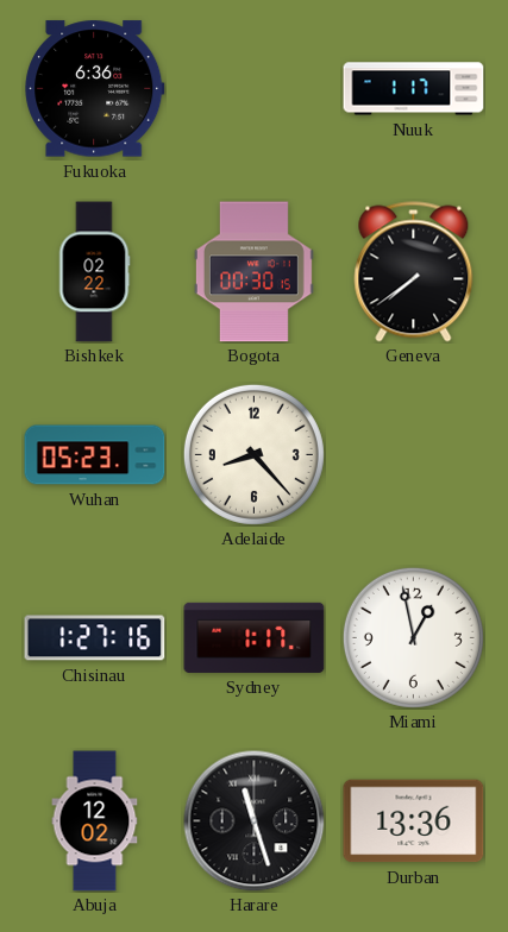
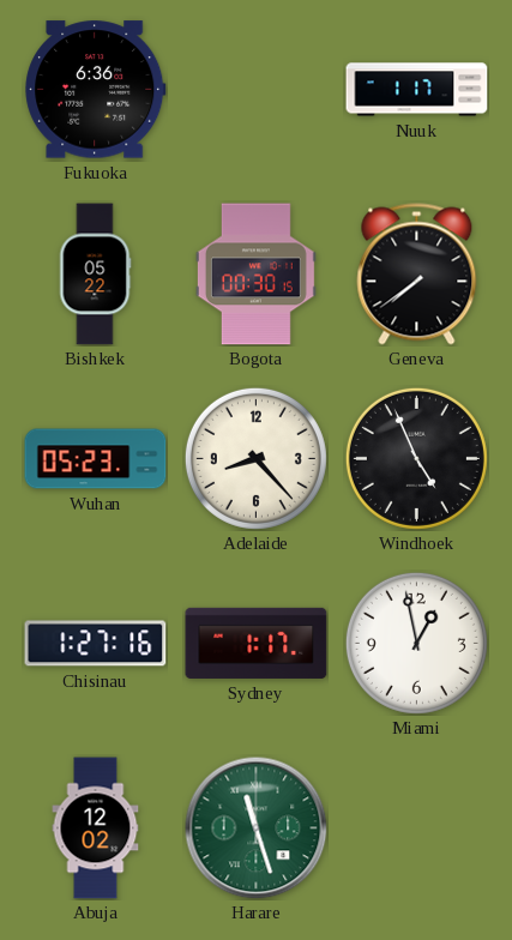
Bishkek: 02:22 -> 05:22 (95, 275)
Windhoek: none -> 4:56 (416, 458)
Harare dial: black -> green (257, 828)
Durban: 13:36 -> none (414, 821)
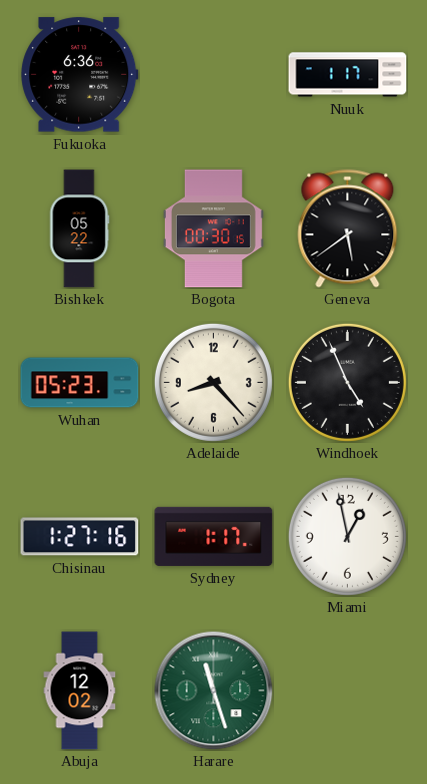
Geneva: 7:39 -> 5:39 (348, 229)
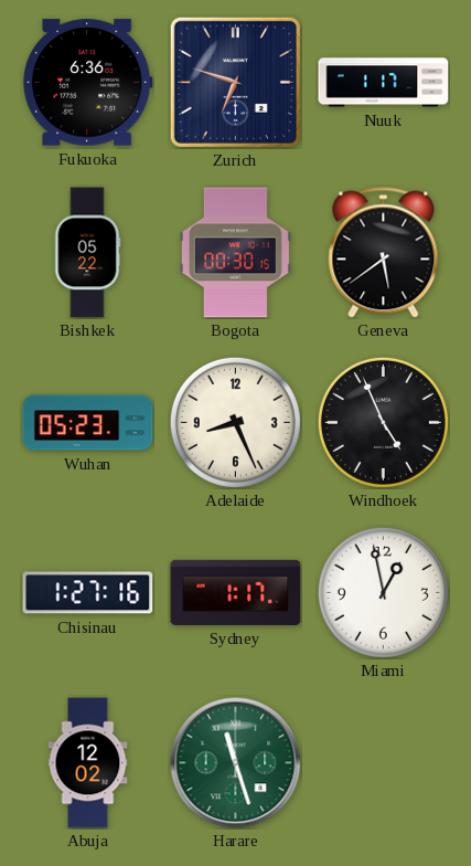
Zurich: none -> 6:48 (235, 82)
Adelaide: 8:23 -> 8:26 (235, 422)
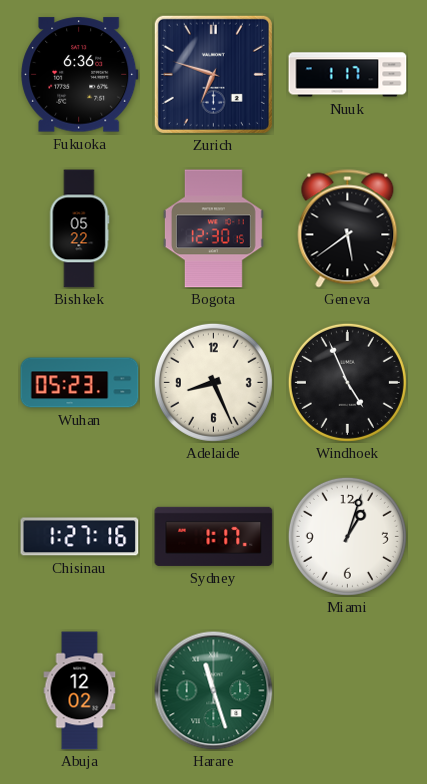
Bogota: 00:30 -> 12:30 (213, 229)
Miami: 12:58 -> 1:03 (347, 536)
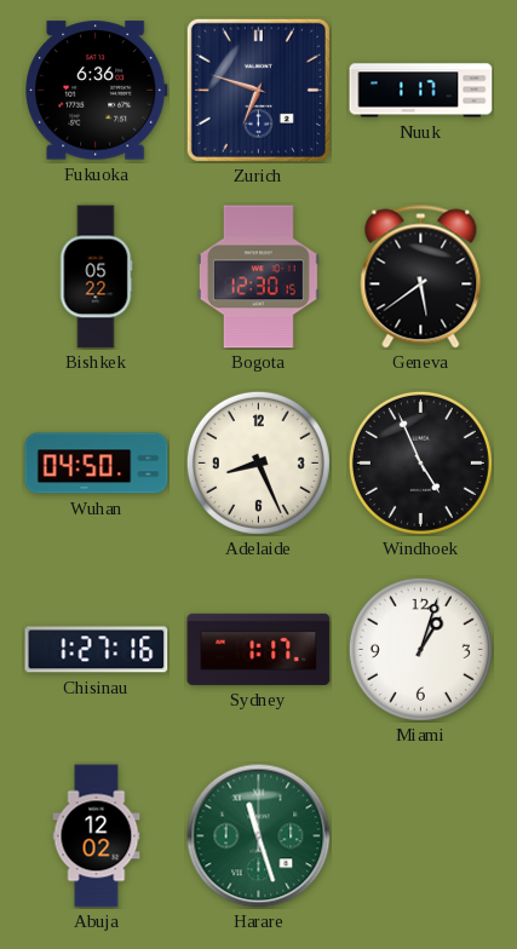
Wuhan: 05:23 -> 04:50 (97, 464)
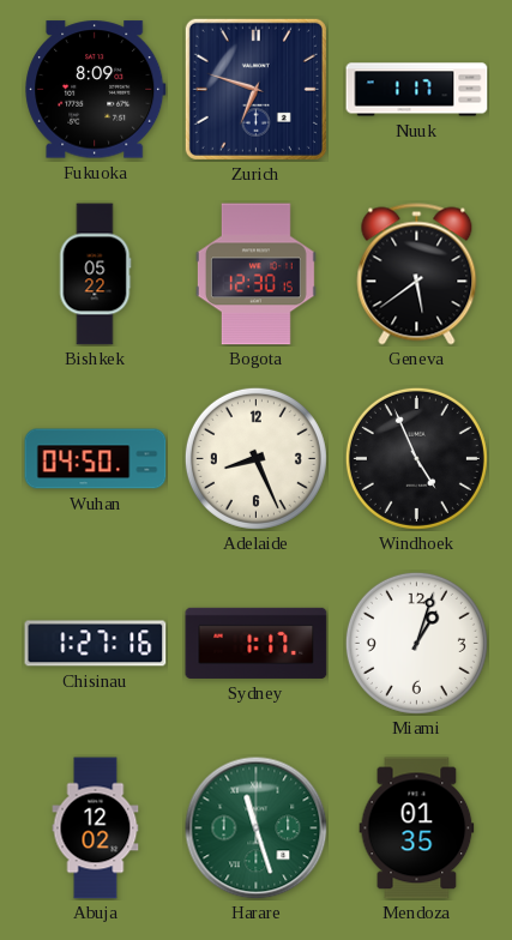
Fukuoka: 6:36 -> 8:09 (96, 90)
Mendoza: none -> 01:35 (417, 828)
